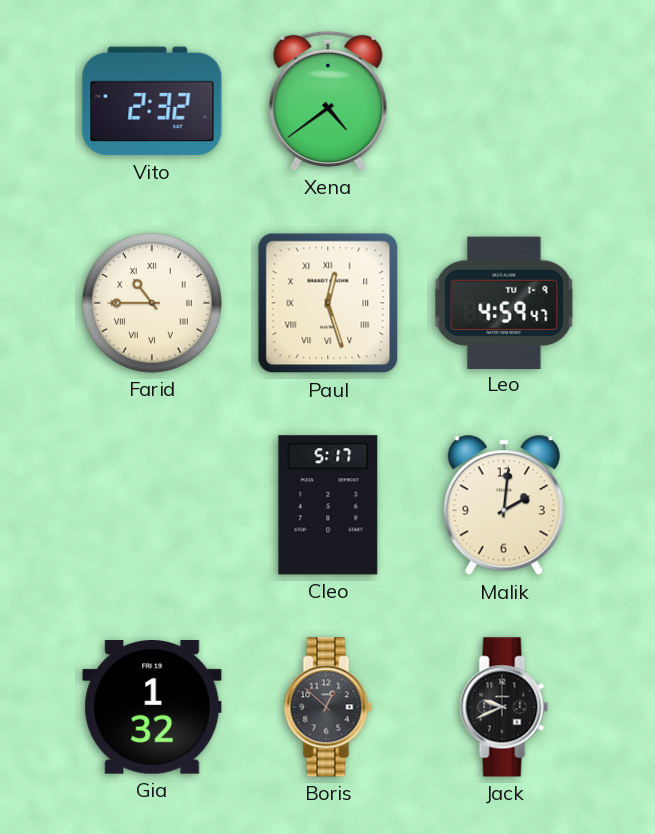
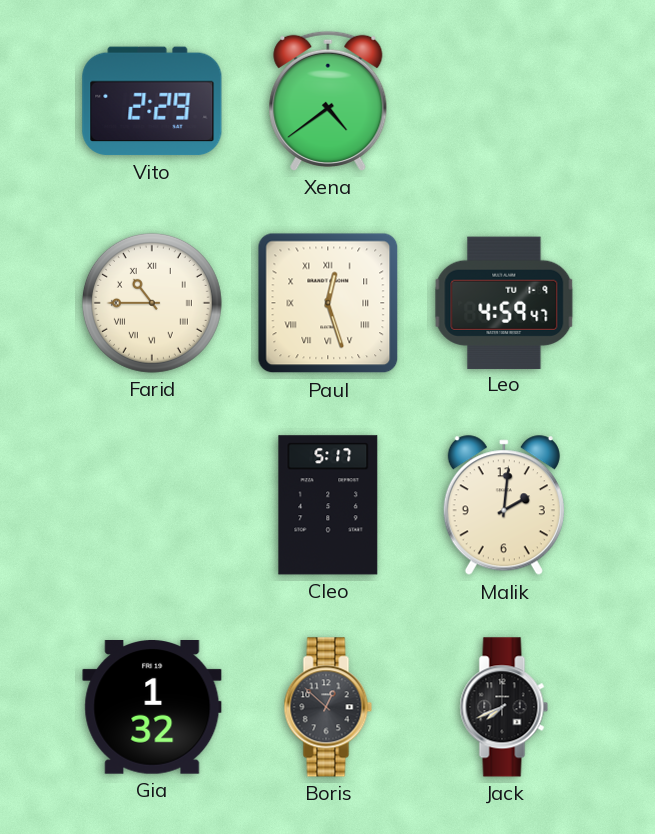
Vito: 2:32 -> 2:29 (152, 101)
Jack: 9:41 -> 7:41 (504, 707)
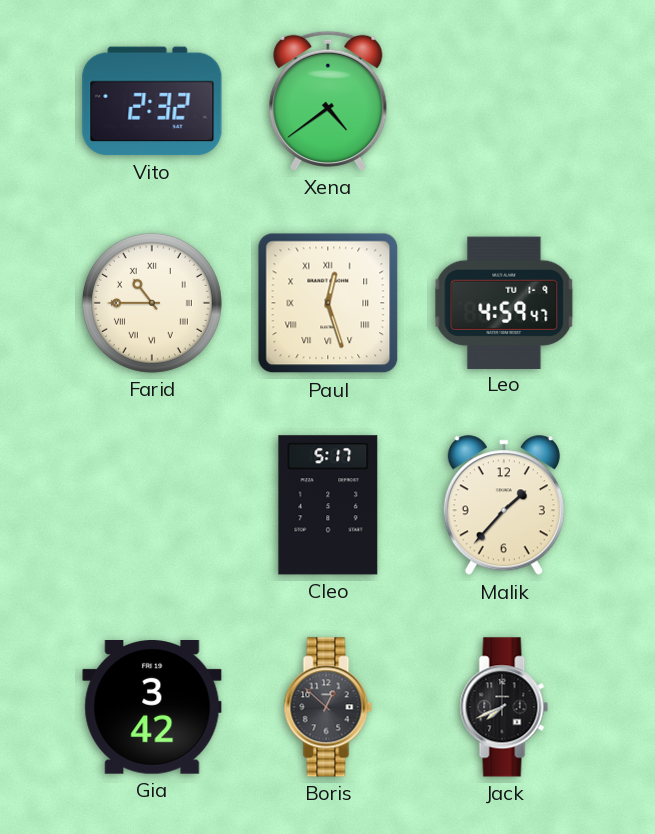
Vito: 2:29 -> 2:32 (152, 101)
Malik: 2:01 -> 1:37 (504, 506)
Gia: 1:32 -> 3:42 (152, 708)
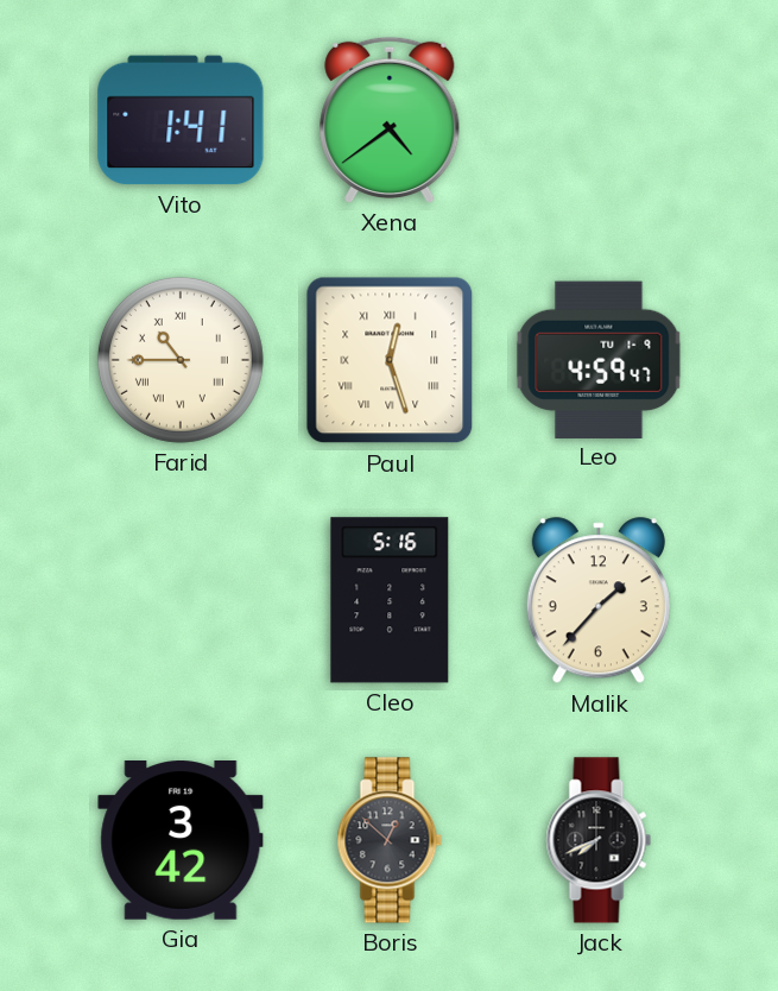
Vito: 2:32 -> 1:41 (181, 120)
Cleo: 5:17 -> 5:16 (390, 600)
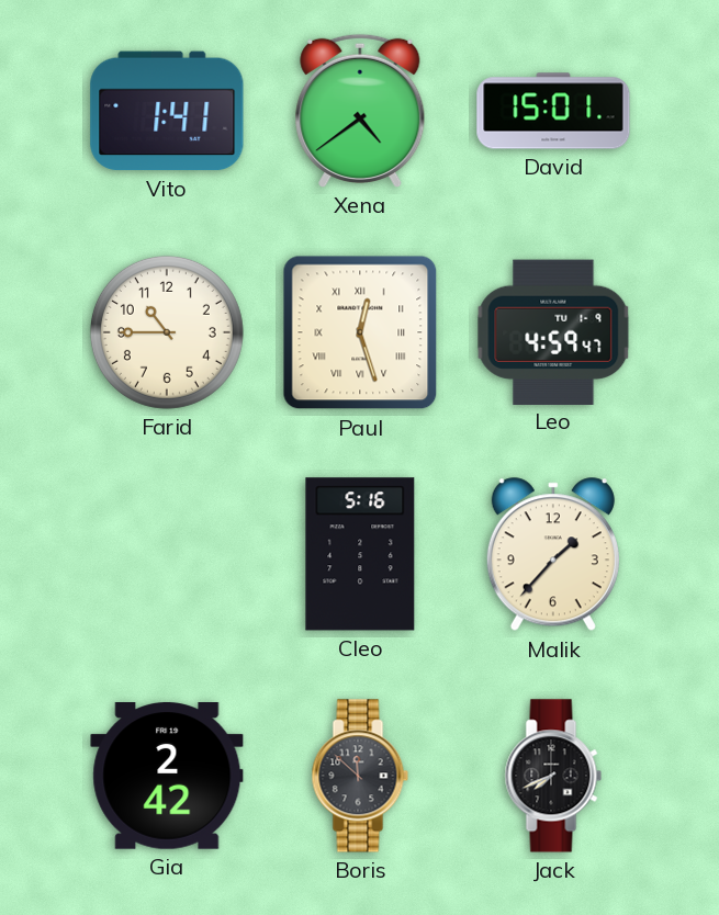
David: none -> 15:01 (553, 111)
Farid numerals: Roman -> Arabic (167, 332)
Gia: 3:42 -> 2:42 (167, 777)
Boris: 12:52 -> 11:52 (360, 776)
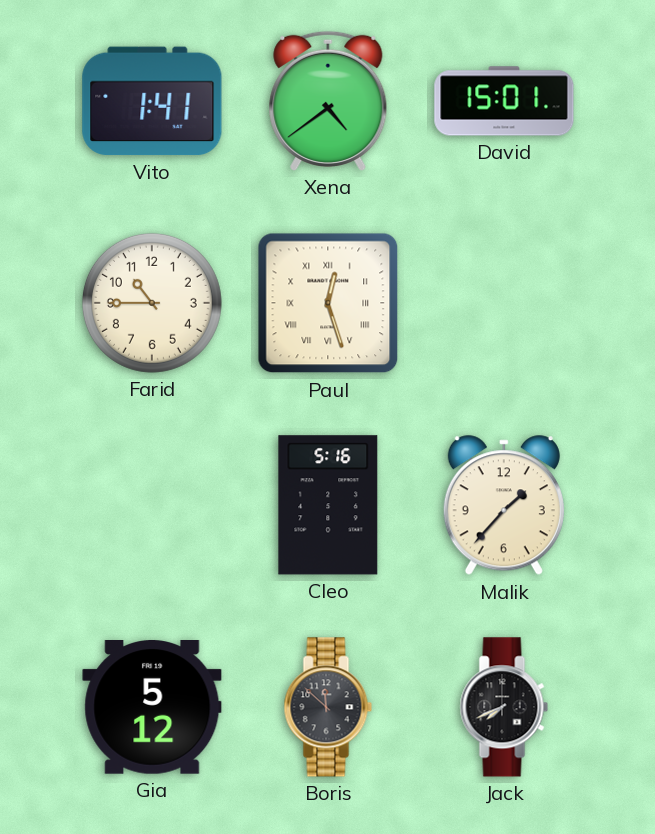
Leo: 4:59 -> none (553, 331)
Gia: 2:42 -> 5:12 (152, 708)
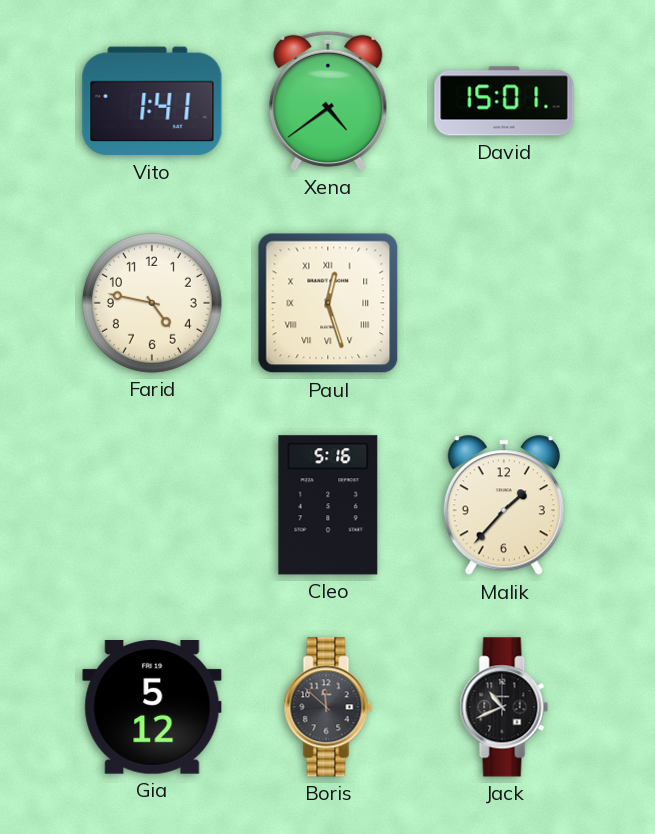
Farid: 10:45 -> 4:47 (152, 303)
Jack: 7:41 -> 10:41 (504, 707)
